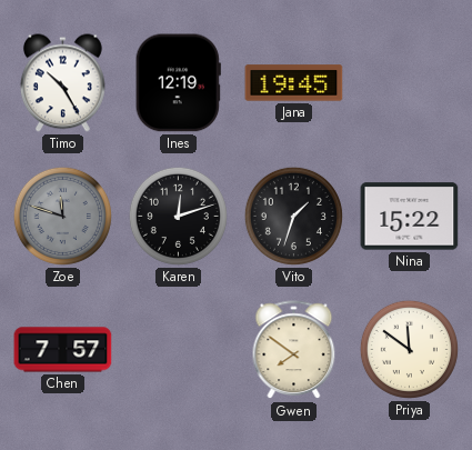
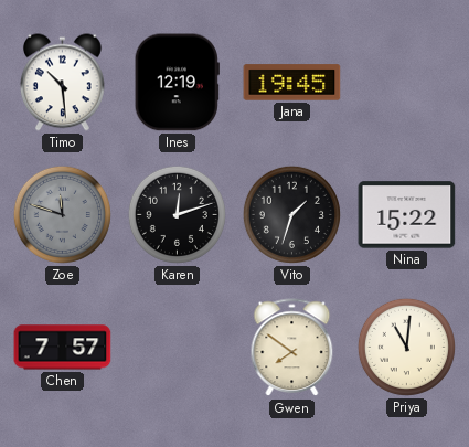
Timo: 10:25 -> 10:29 (62, 83)
Priya: 11:51 -> 11:01 (406, 347)
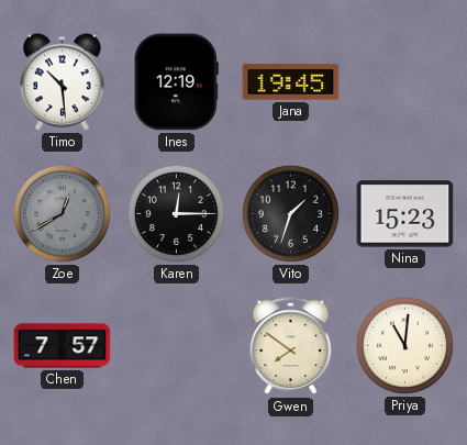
Zoe: 11:48 -> 12:40 (62, 213)
Karen: 12:12 -> 12:15 (176, 213)
Nina: 15:22 -> 15:23 (405, 214)
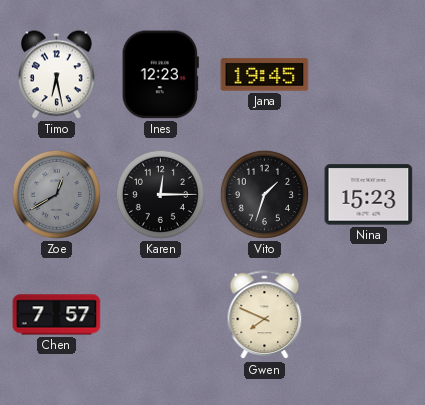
Timo: 10:29 -> 6:28 (56, 75)
Ines: 12:19 -> 12:23 (160, 75)
Gwen: 7:51 -> 7:49 (265, 315)
Priya: 11:01 -> none (404, 345)
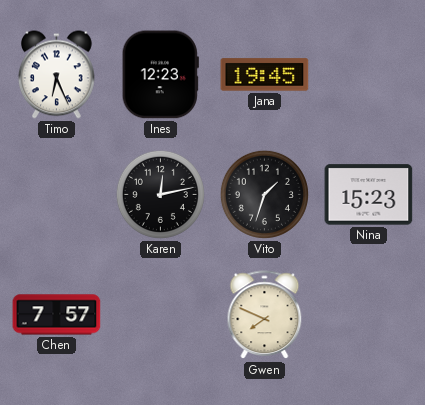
Timo: 6:28 -> 6:26 (56, 75)
Zoe: 12:40 -> none (56, 194)
Karen: 12:15 -> 12:13 (160, 194)
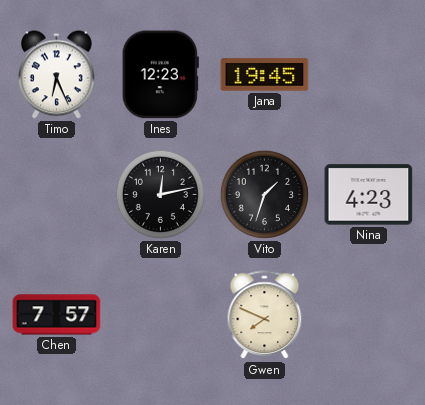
Nina: 15:23 -> 4:23 (369, 195)
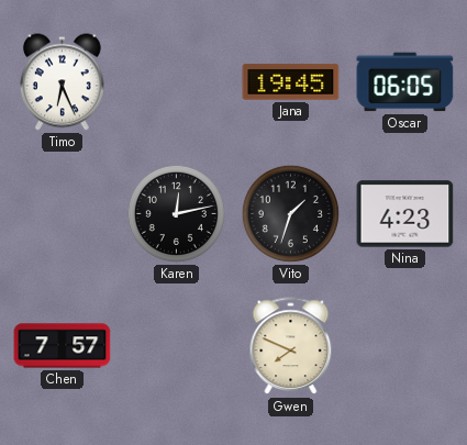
Ines: 12:23 -> none (160, 75)
Oscar: none -> 06:05 (405, 82)
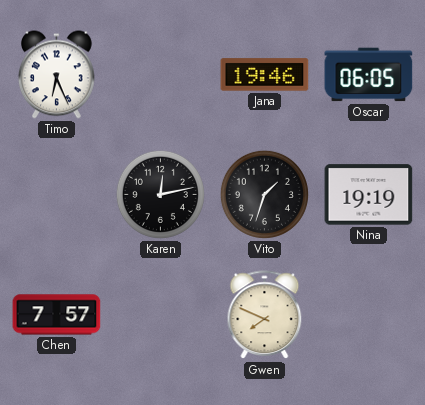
Jana: 19:45 -> 19:46 (265, 75)
Nina: 4:23 -> 19:19 (369, 195)
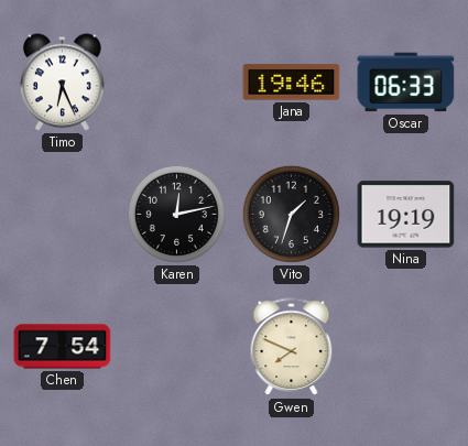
Oscar: 06:05 -> 06:33 (406, 83)
Chen: 7:57 -> 7:54 (63, 347)
